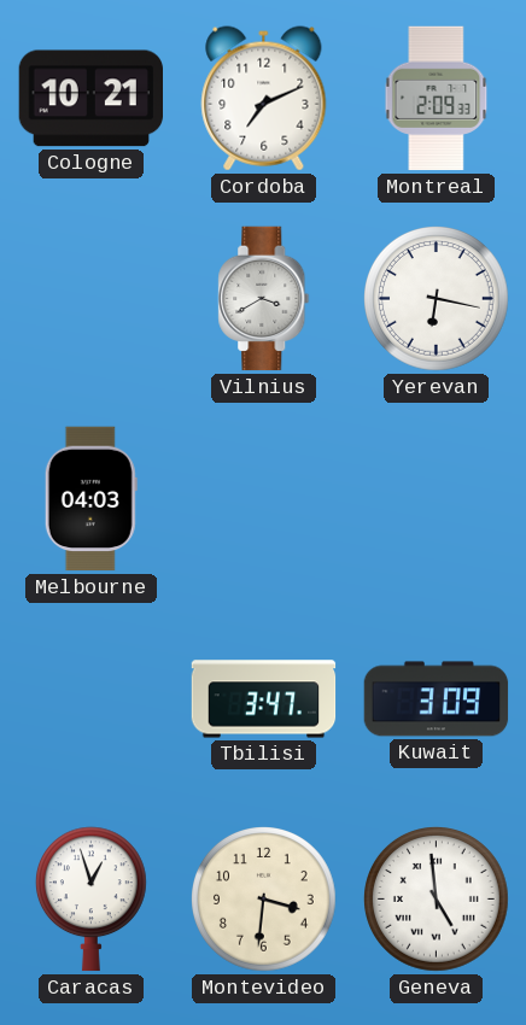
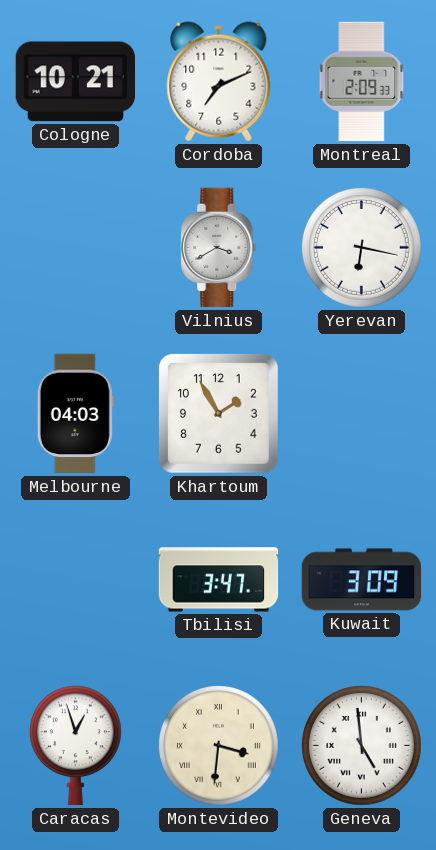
Khartoum: none -> 1:55 (219, 414)
Montevideo numerals: Arabic -> Roman (219, 746)
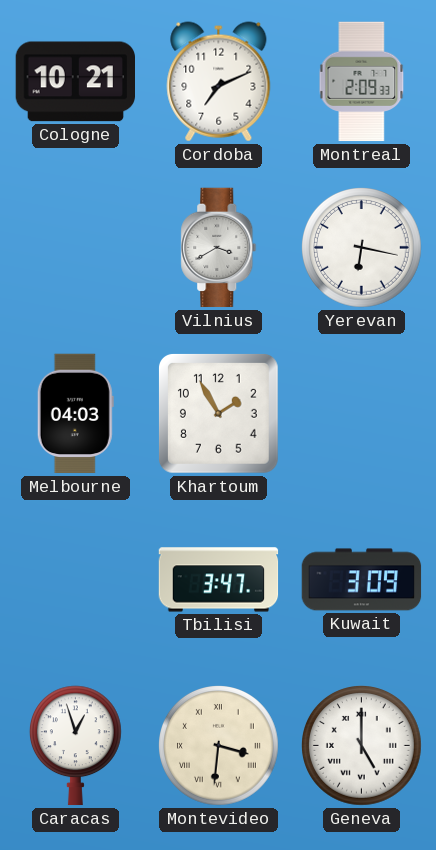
Geneva: 4:59 -> 5:00 (362, 746)
